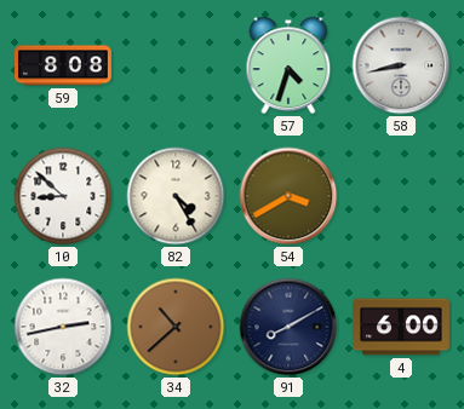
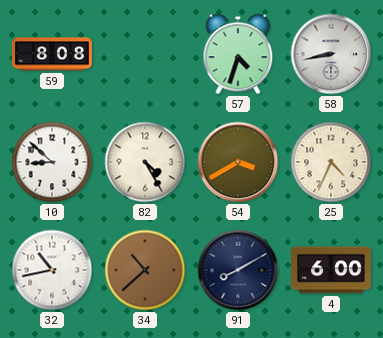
25: none -> 4:34 (331, 162)
32: 2:43 -> 10:43 (52, 270)
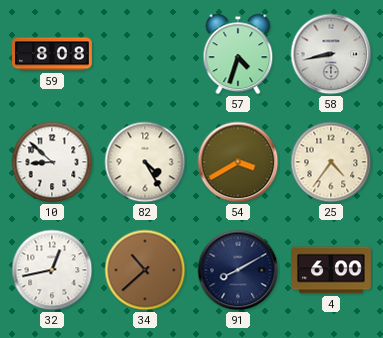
25: 4:34 -> 4:36 (331, 162)
32: 10:43 -> 12:43 (52, 270)
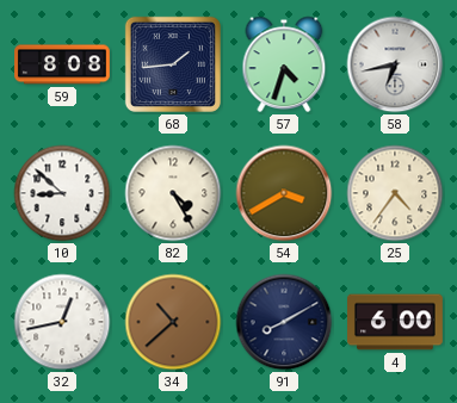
68: none -> 1:44 (173, 64)
58: 8:43 -> 6:43 (395, 64)
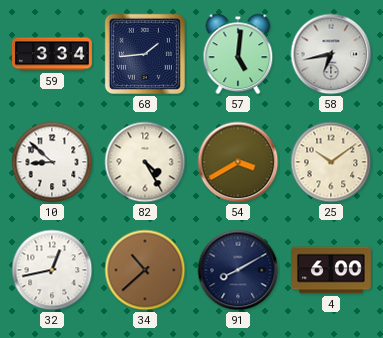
59: 8:08 -> 3:34 (53, 54)
57: 4:33 -> 5:01 (238, 54)
25: 4:36 -> 10:09 (331, 162)
